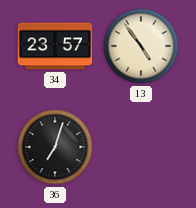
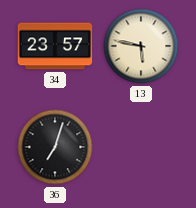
13: 4:54 -> 5:47 (141, 46)
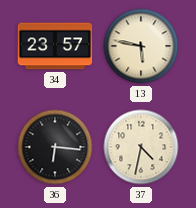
36: 7:03 -> 6:16 (55, 147)
37: none -> 4:32 (141, 147)
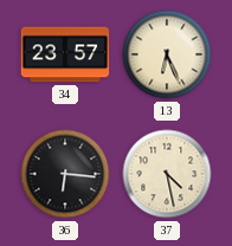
13: 5:47 -> 6:26 (167, 54)
37: 4:32 -> 4:28 (167, 174)
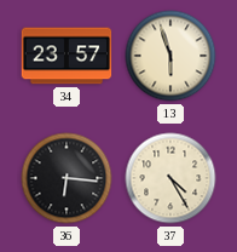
13: 6:26 -> 5:57 (170, 56)
37: 4:28 -> 4:25 (170, 178)
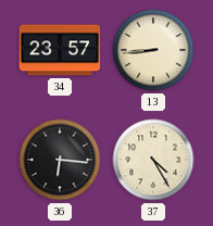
13: 5:57 -> 8:44 (153, 50)
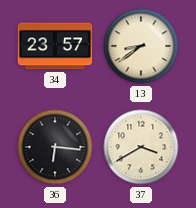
13: 8:44 -> 8:39 (141, 46)
37: 4:25 -> 3:40 (141, 147)
